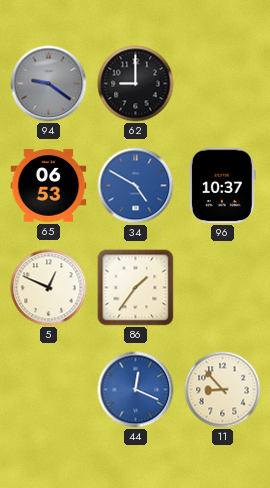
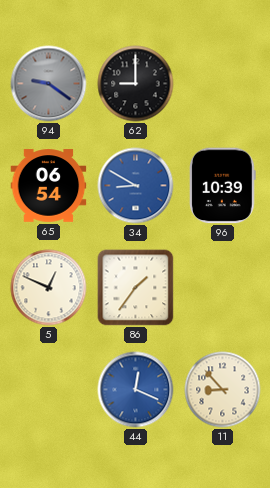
65: 06:53 -> 06:54 (49, 186)
34: 4:50 -> 8:50 (136, 186)
96: 10:37 -> 10:39 (222, 186)
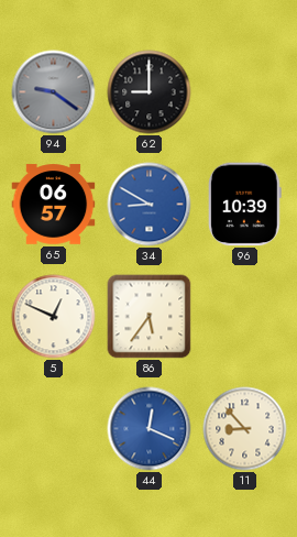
65: 06:54 -> 06:57 (54, 205)
86: 1:36 -> 5:36 (150, 317)
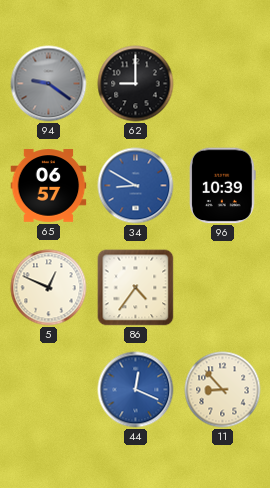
86: 5:36 -> 4:36 (136, 288)
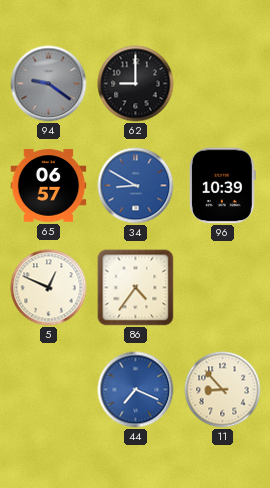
44: 12:19 -> 7:19 (136, 390)
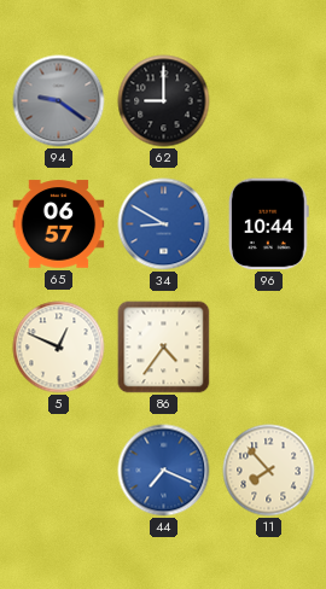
96: 10:39 -> 10:44 (268, 224)
11: 8:53 -> 7:53 (269, 471)
